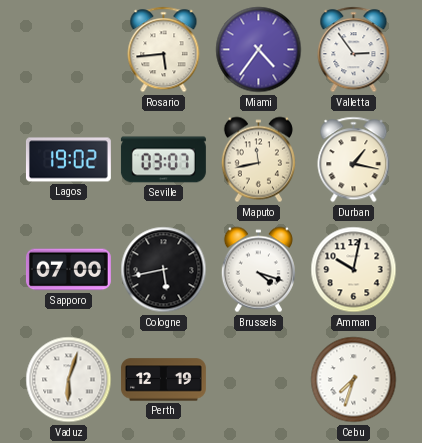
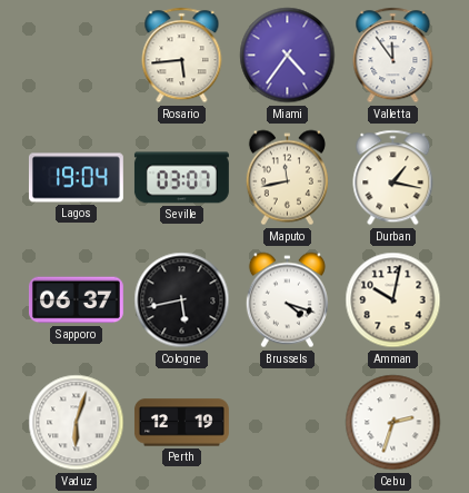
Valletta: 2:54 -> 11:54 (393, 56)
Lagos: 19:02 -> 19:04 (76, 178)
Sapporo: 07:00 -> 06:37 (76, 300)
Cebu: 7:33 -> 2:33 (393, 423)
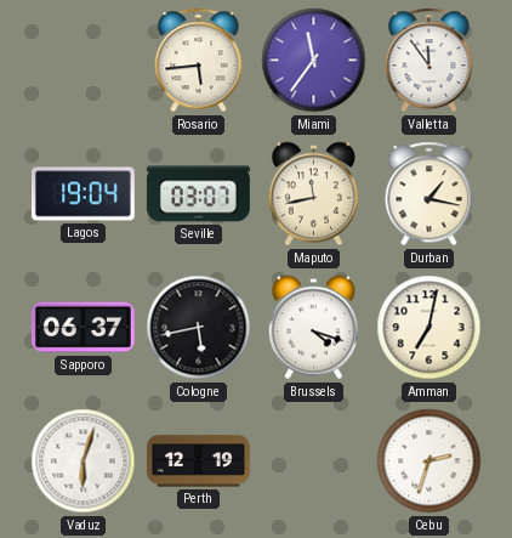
Miami: 4:36 -> 11:36 (314, 61)
Amman: 10:02 -> 7:02 (429, 328)
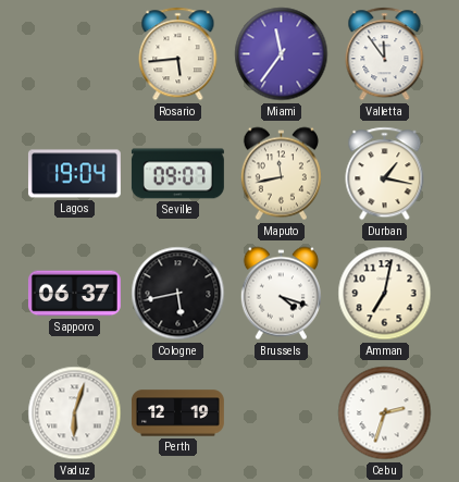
Seville: 03:07 -> 09:07 (177, 174)
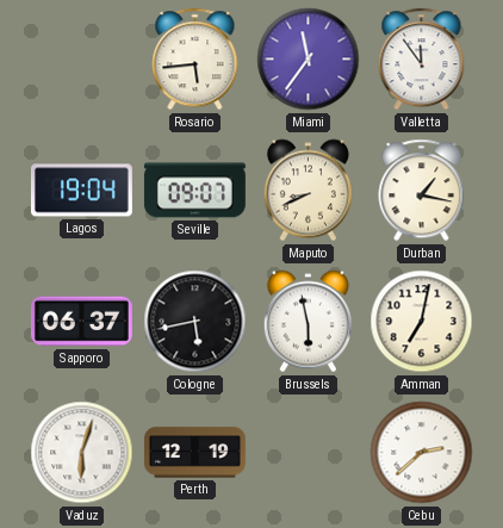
Maputo: 11:43 -> 8:41 (308, 191)
Brussels: 4:18 -> 5:58 (308, 322)
Cebu: 2:33 -> 2:38 (422, 453)
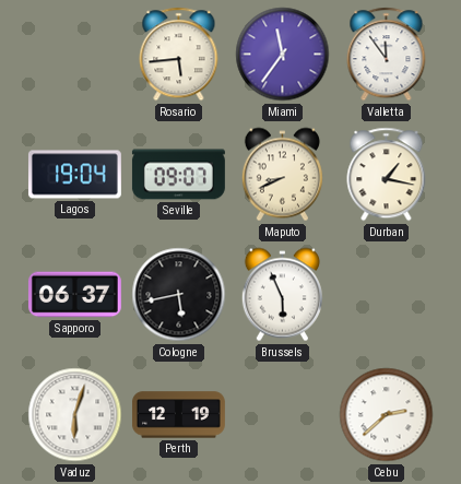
Brussels: 5:58 -> 5:56 (282, 295)
Amman: 7:02 -> none (422, 322)
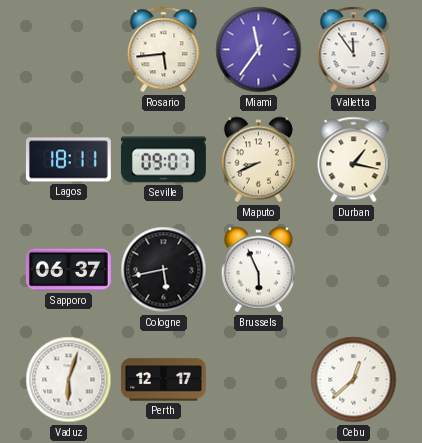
Lagos: 19:04 -> 18:11 (68, 160)
Perth: 12:19 -> 12:17 (163, 380)
Cebu: 2:38 -> 12:38 (354, 380)
